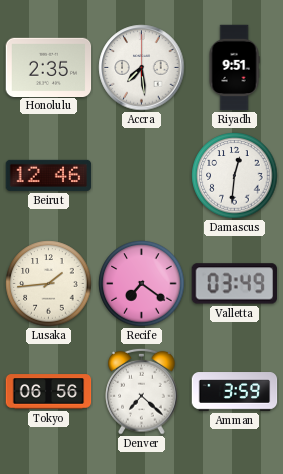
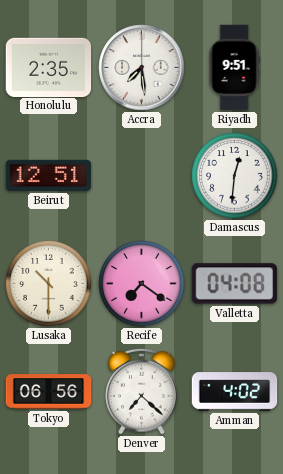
Beirut: 12:46 -> 12:51 (49, 175)
Lusaka: 1:44 -> 10:30 (49, 284)
Valletta: 03:49 -> 04:08 (234, 284)
Amman: 3:59 -> 4:02 (235, 392)
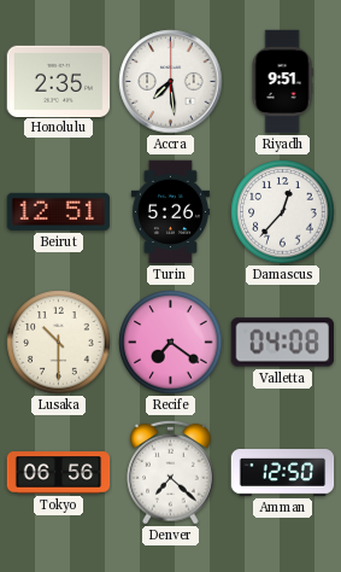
Turin: none -> 5:26 (170, 212)
Damascus: 12:31 -> 12:37 (283, 212)
Amman: 4:02 -> 12:50 (283, 473)
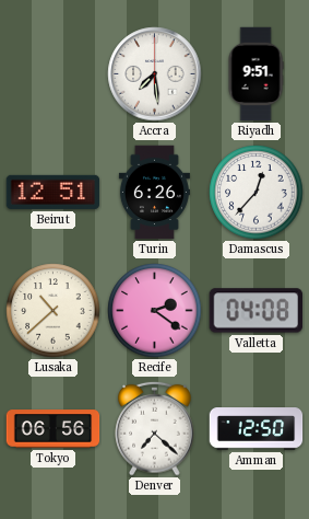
Honolulu: 2:35 -> none (59, 81)
Turin: 5:26 -> 6:26 (154, 193)
Lusaka: 10:30 -> 10:38 (54, 311)
Recife: 7:21 -> 2:21 (155, 311)
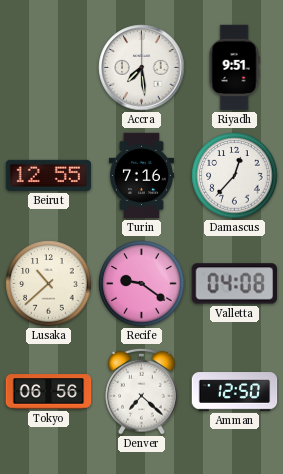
Beirut: 12:51 -> 12:55 (49, 175)
Turin: 6:26 -> 7:16 (141, 176)
Recife: 2:21 -> 9:21 (142, 284)
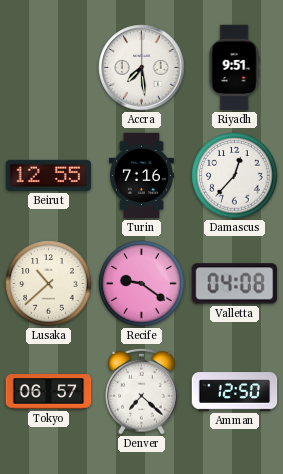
Tokyo: 06:56 -> 06:57 (49, 392)
